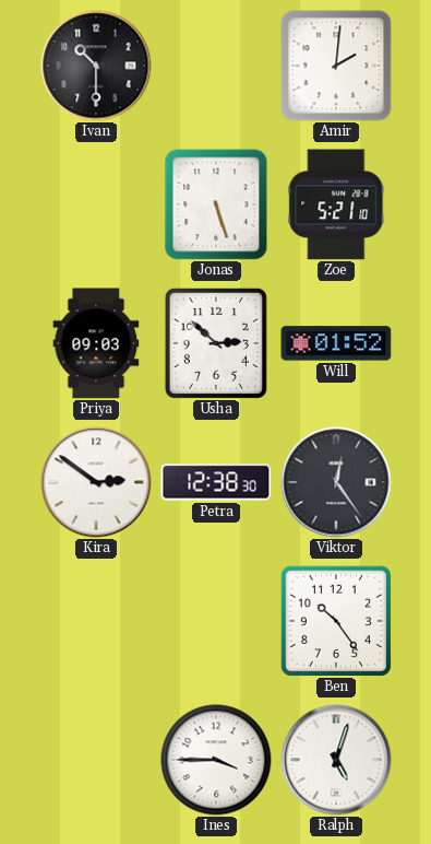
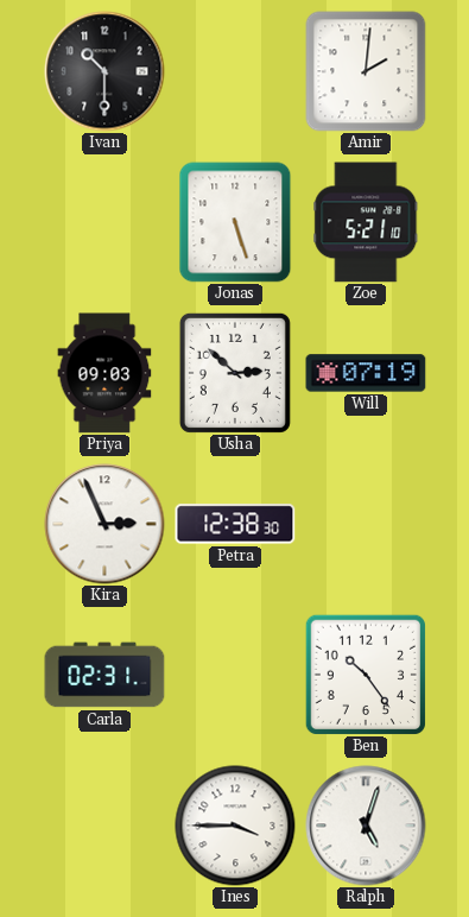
Will: 01:52 -> 07:19 (366, 373)
Kira: 2:51 -> 2:56 (104, 524)
Viktor: 12:24 -> none (336, 482)
Carla: none -> 02:31 (104, 675)
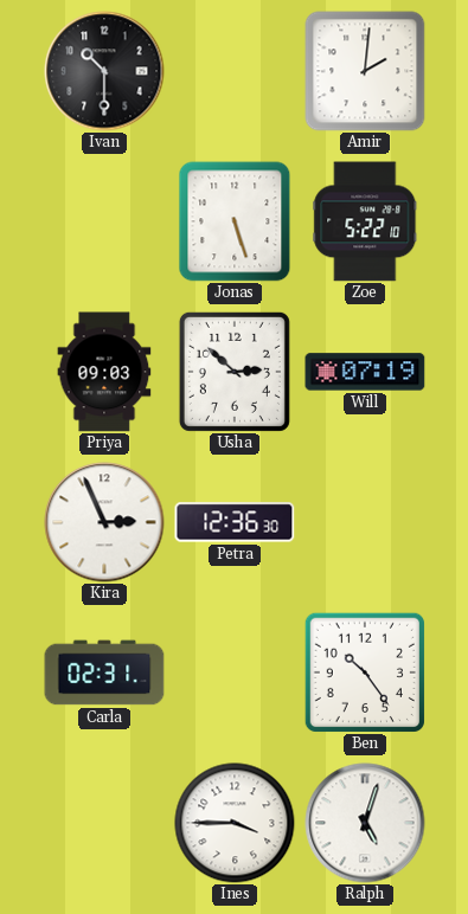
Zoe: 5:21 -> 5:22 (365, 221)
Petra: 12:38 -> 12:36 (235, 522)
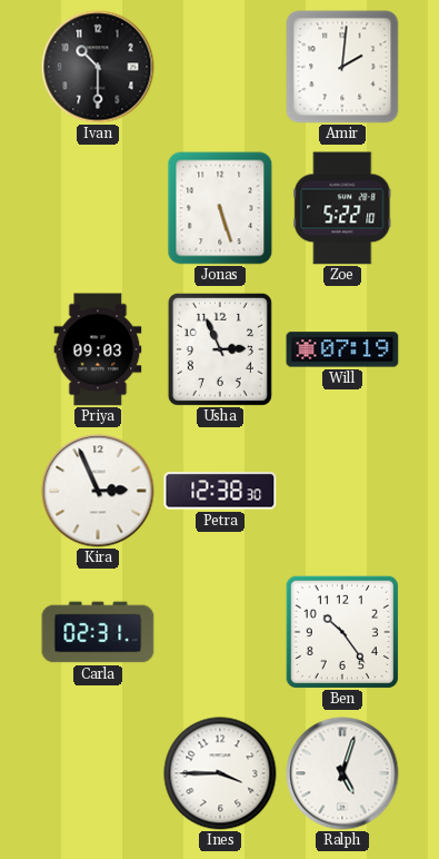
Usha: 2:52 -> 2:56 (220, 349)
Petra: 12:36 -> 12:38 (220, 491)
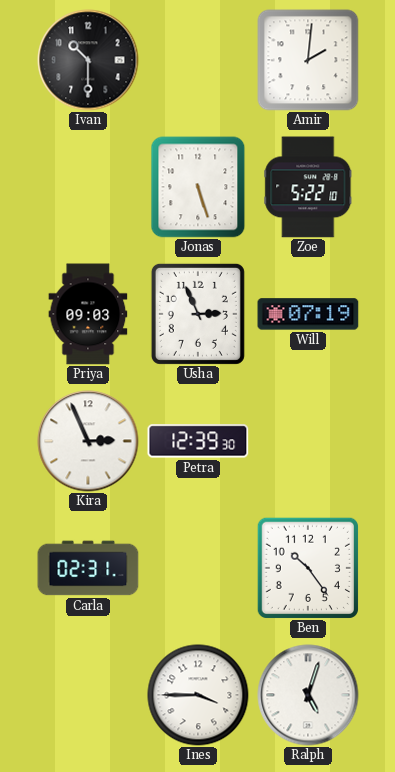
Petra: 12:38 -> 12:39 (198, 441)
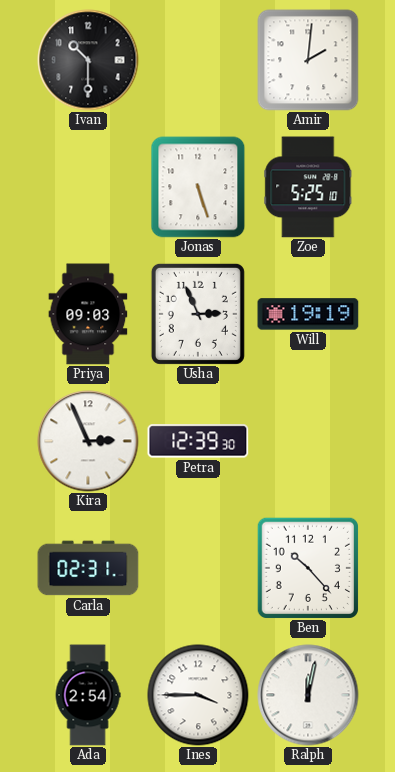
Zoe: 5:22 -> 5:25 (308, 187)
Will: 07:19 -> 19:19 (308, 314)
Ben: 10:24 -> 10:23 (308, 568)
Ada: none -> 2:54 (88, 695)
Ralph: 5:03 -> 12:02 (308, 695)
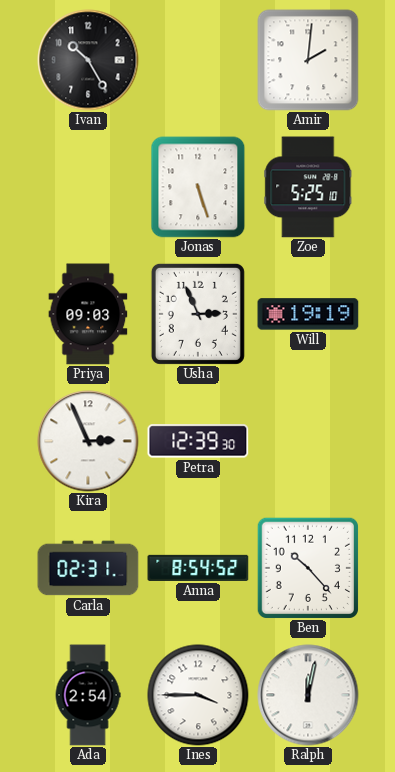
Ivan: 10:30 -> 10:25 (88, 60)
Anna: none -> 8:54 (198, 568)
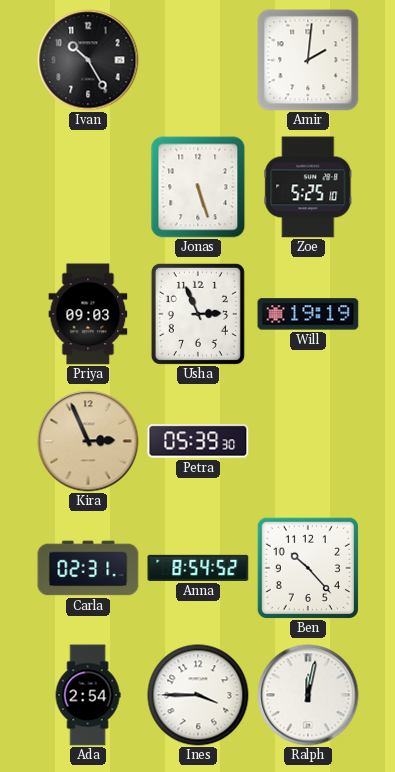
Kira dial: white -> champagne (88, 441)
Petra: 12:39 -> 05:39 (198, 441)
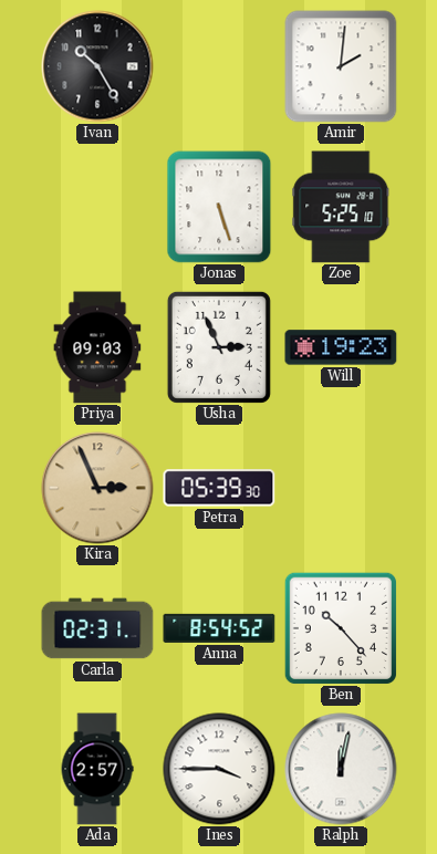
Will: 19:19 -> 19:23 (341, 347)
Ada: 2:54 -> 2:57 (97, 769)
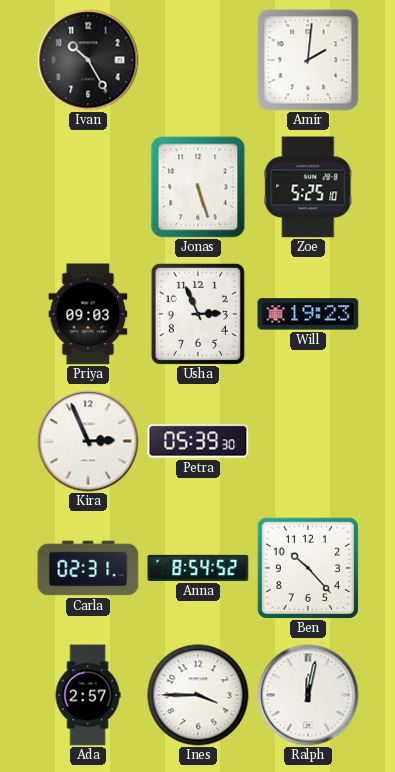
Kira dial: champagne -> white (88, 441)
